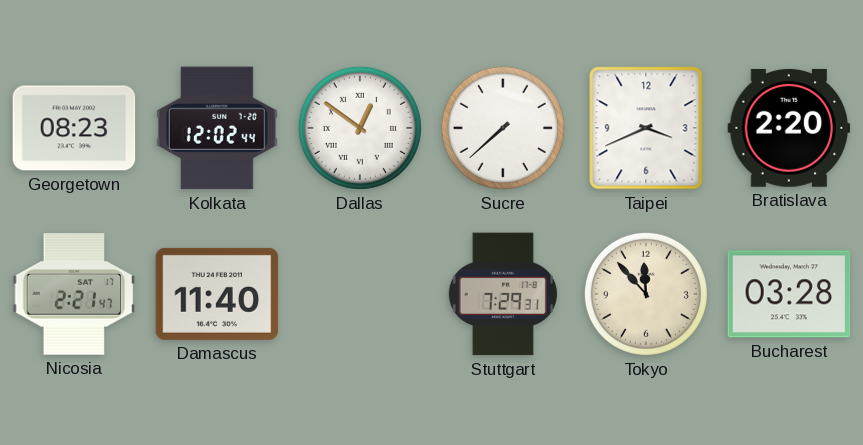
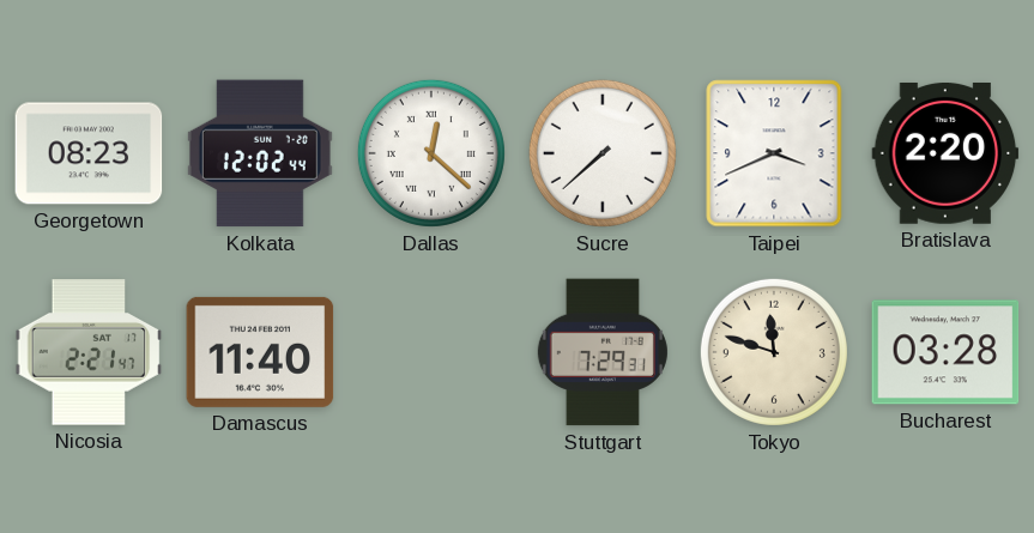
Dallas: 12:51 -> 12:22 (431, 153)
Tokyo: 11:53 -> 11:48 (774, 352)
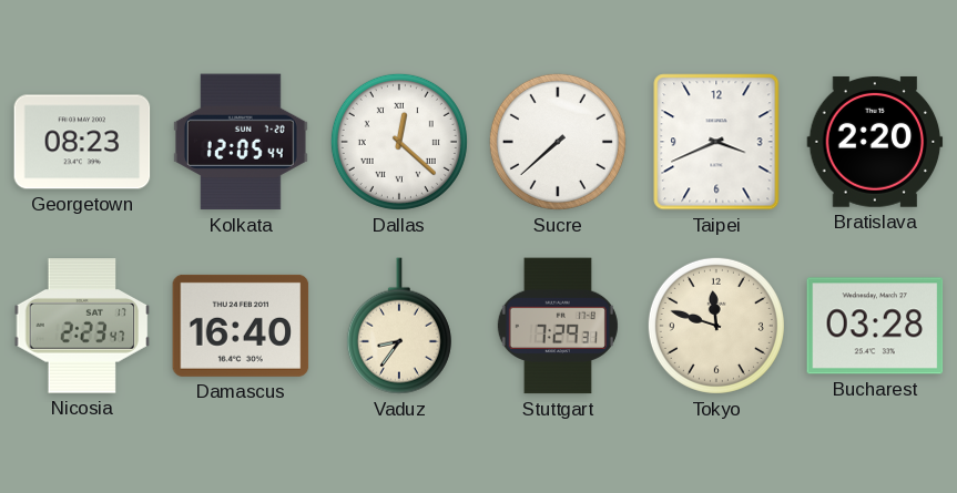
Kolkata: 12:02 -> 12:05 (241, 142)
Nicosia: 2:21 -> 2:23 (82, 326)
Damascus: 11:40 -> 16:40 (241, 326)
Vaduz: none -> 8:36 (399, 326)
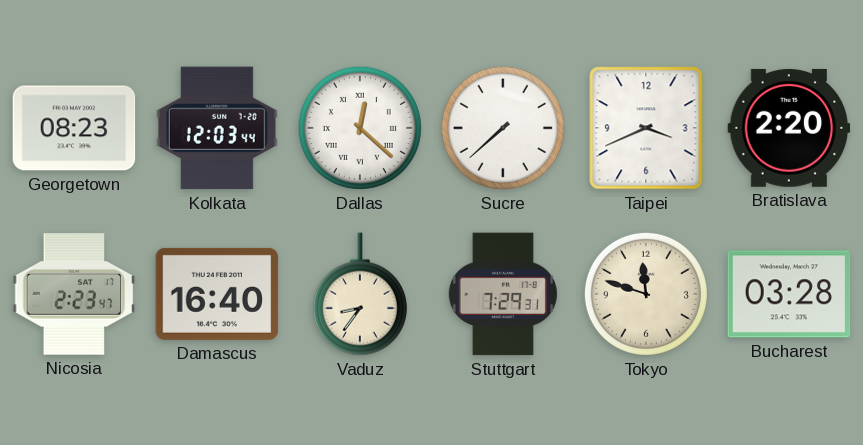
Kolkata: 12:05 -> 12:03 (217, 128)
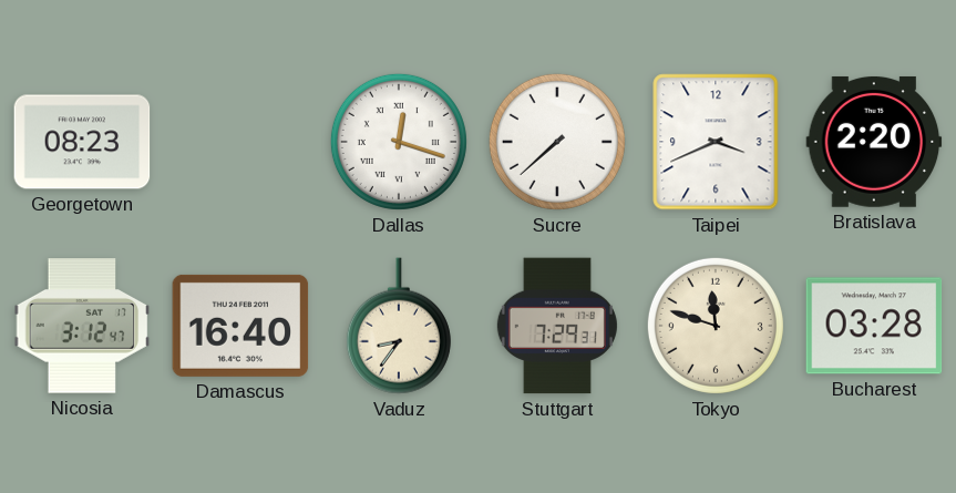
Kolkata: 12:03 -> none (217, 128)
Dallas: 12:22 -> 12:18 (399, 142)
Nicosia: 2:23 -> 3:12 (82, 326)
